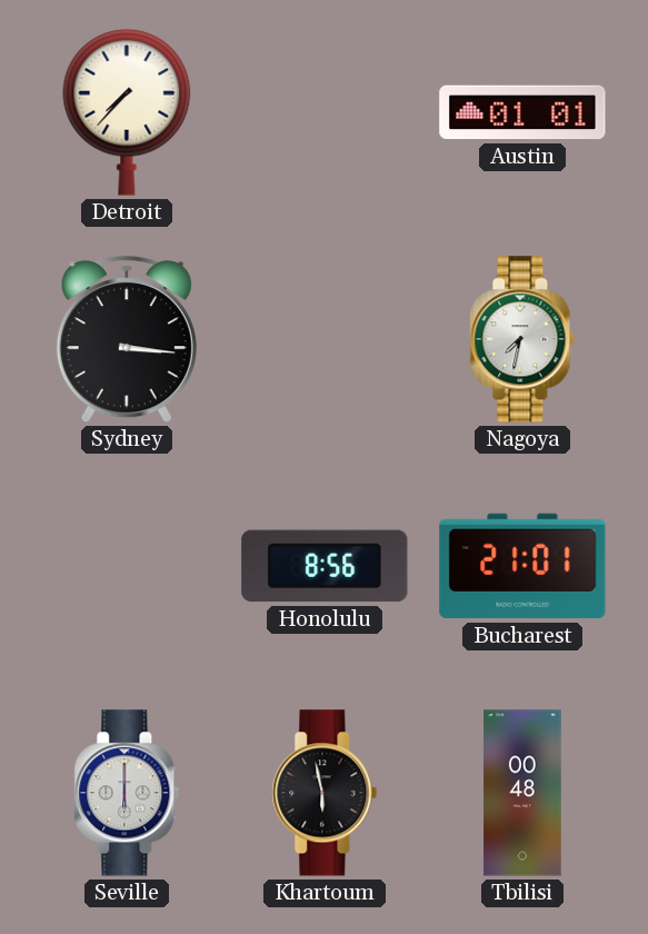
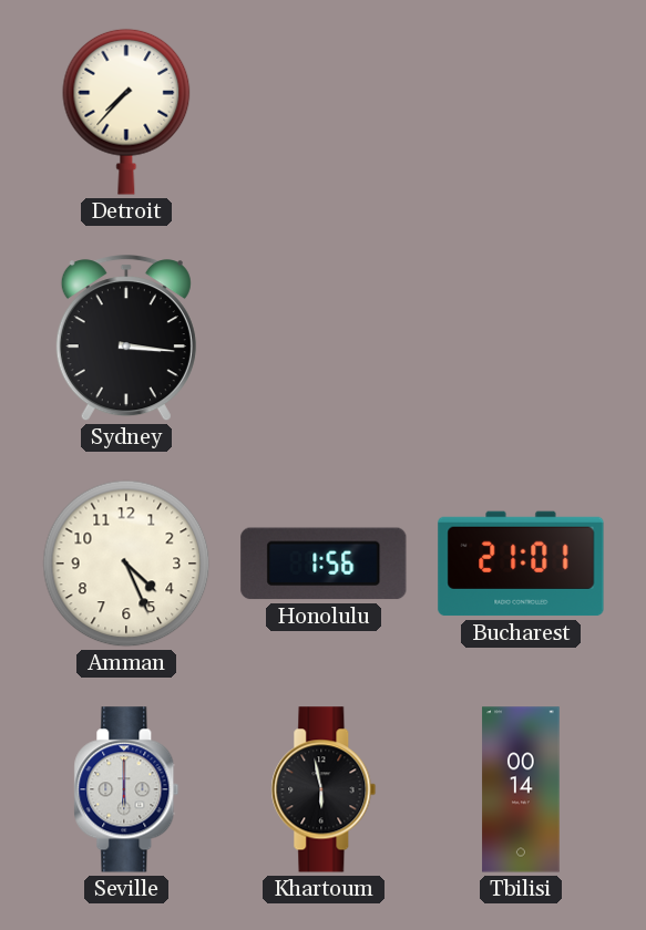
Austin: 01:01 -> none (522, 112)
Nagoya: 7:32 -> none (522, 339)
Amman: none -> 4:26 (126, 564)
Honolulu: 8:56 -> 1:56 (324, 564)
Tbilisi: 00:48 -> 00:14 (521, 789)
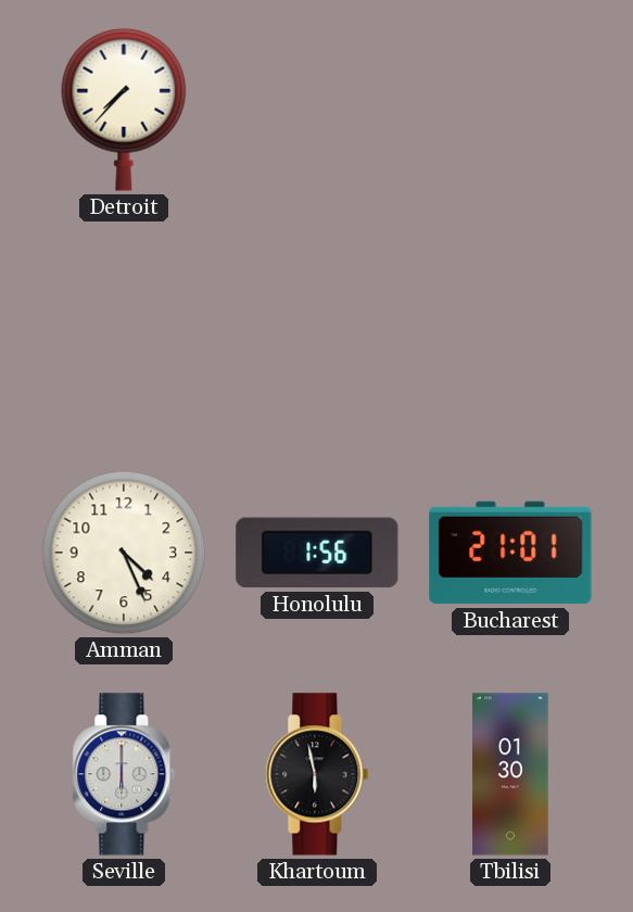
Sydney: 3:16 -> none (126, 339)
Tbilisi: 00:14 -> 01:30 (510, 774)
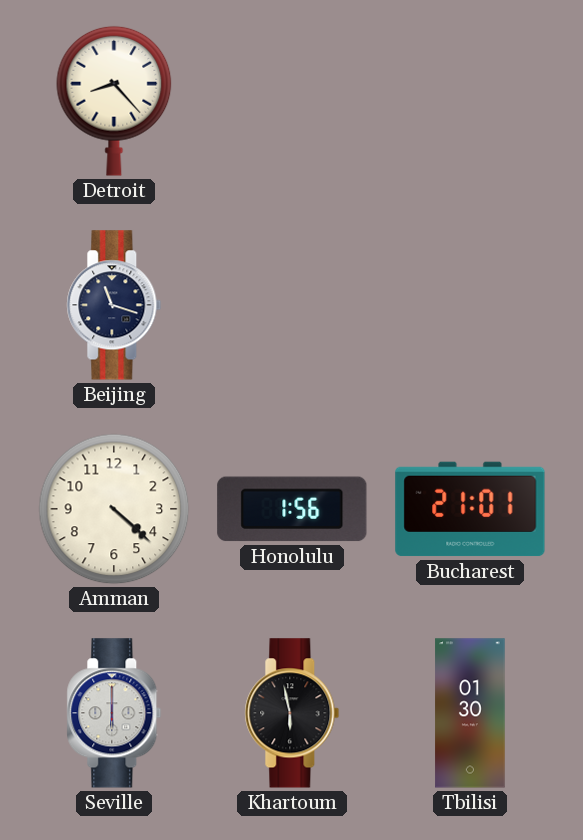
Detroit: 7:37 -> 8:23 (114, 101)
Beijing: none -> 11:18 (114, 305)
Amman: 4:26 -> 4:22 (114, 509)
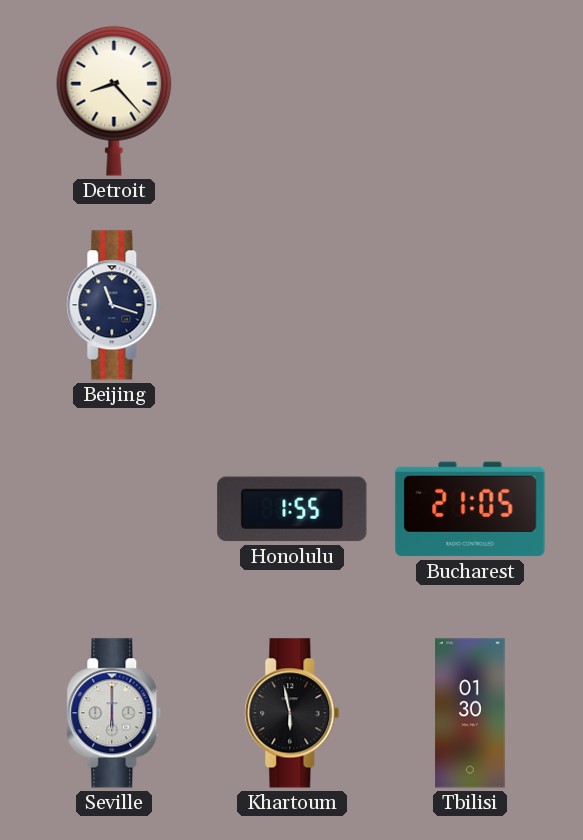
Amman: 4:22 -> none (114, 509)
Honolulu: 1:56 -> 1:55 (292, 509)
Bucharest: 21:01 -> 21:05 (470, 509)
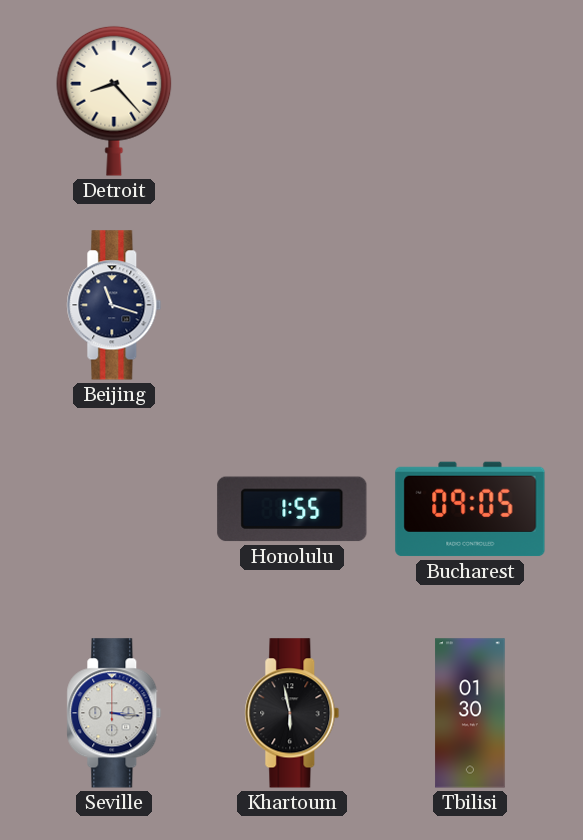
Bucharest: 21:05 -> 09:05 (470, 509)
Seville: 6:00 -> 3:16 (114, 713)
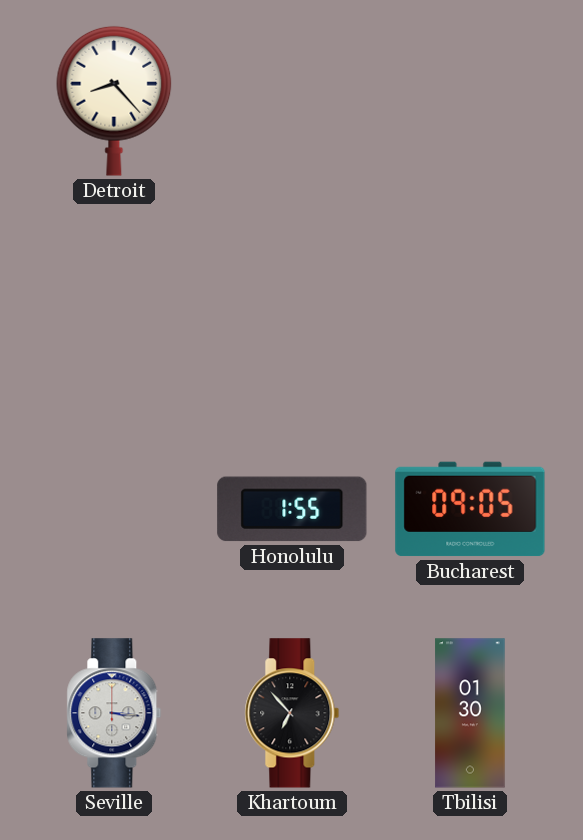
Beijing: 11:18 -> none (114, 305)
Khartoum: 5:58 -> 6:53 (292, 713)
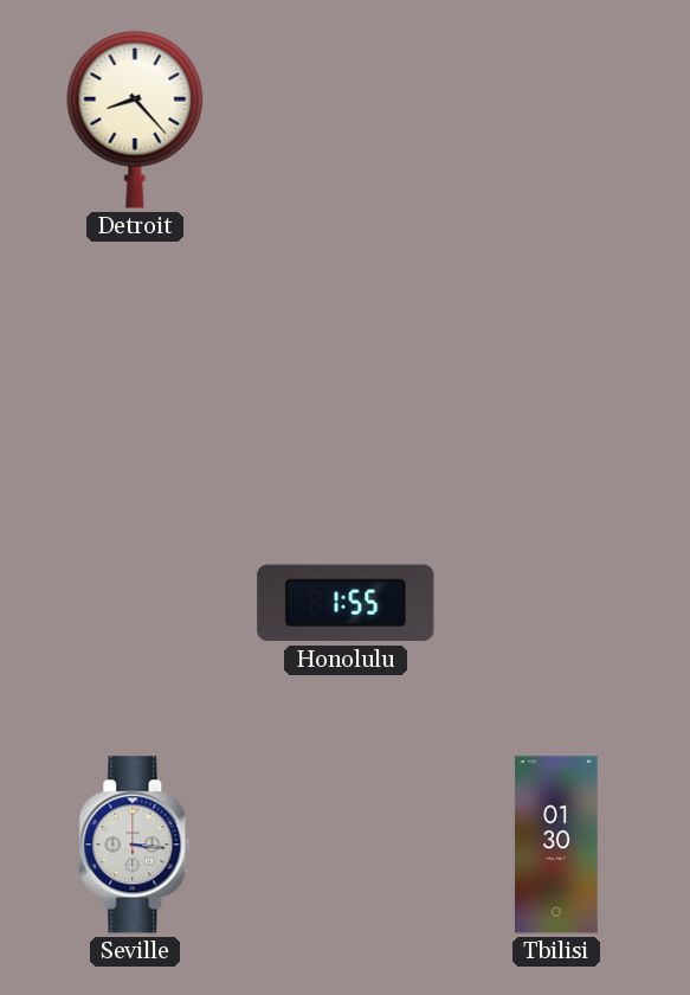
Bucharest: 09:05 -> none (470, 509)
Khartoum: 6:53 -> none (292, 713)
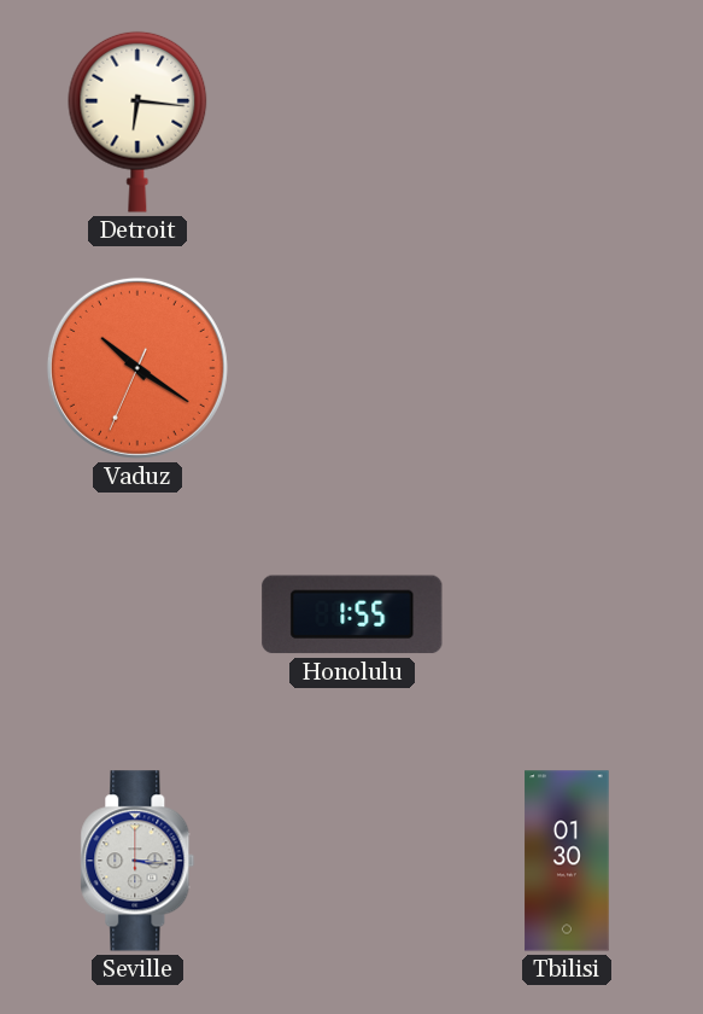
Detroit: 8:23 -> 6:16 (137, 122)
Vaduz: none -> 10:20 (137, 368)
